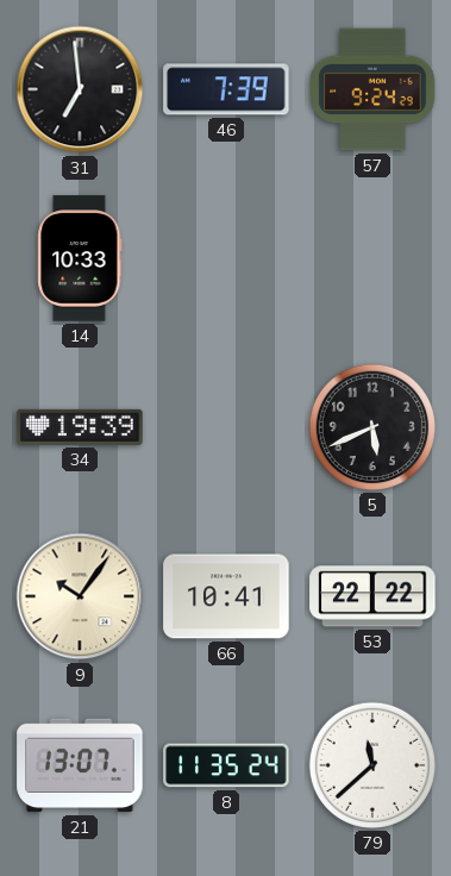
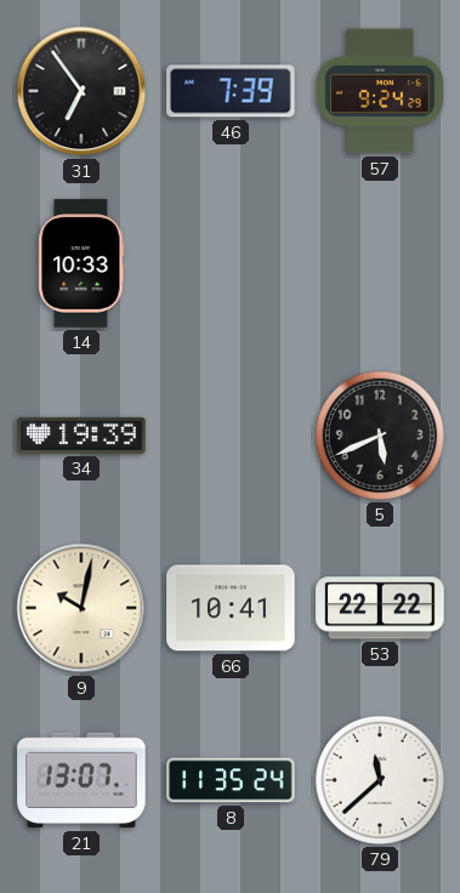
31: 6:59 -> 6:54 (81, 91)
9: 10:06 -> 10:02 (81, 608)
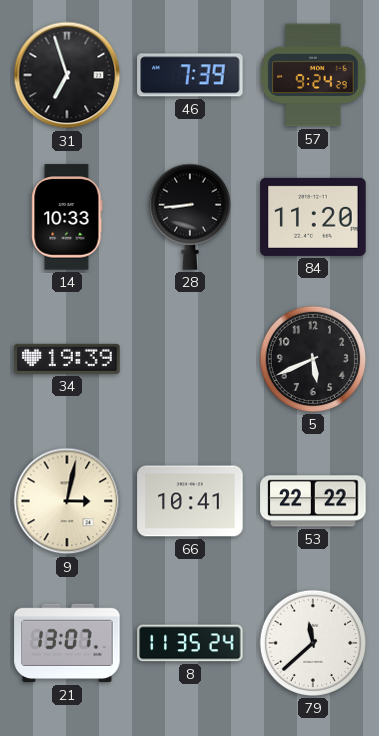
31: 6:54 -> 6:57 (67, 75)
28: none -> 8:44 (190, 217)
84: none -> 11:20 (313, 217)
9: 10:02 -> 3:02 (67, 501)
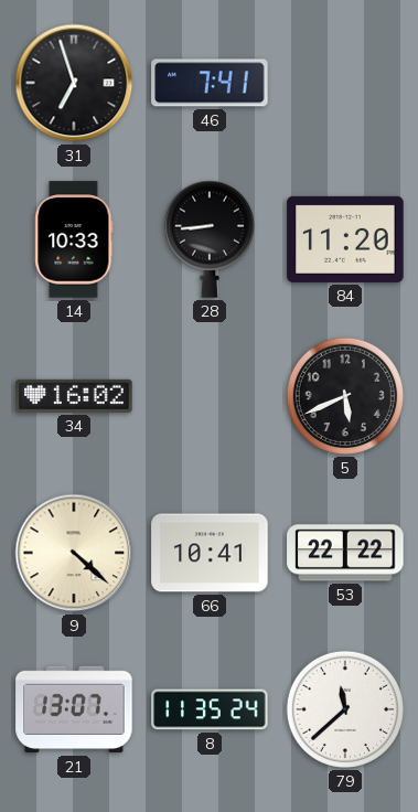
46: 7:39 -> 7:41 (210, 83)
57: 9:24 -> none (313, 75)
34: 19:39 -> 16:02 (74, 396)
9: 3:02 -> 4:22 (74, 553)
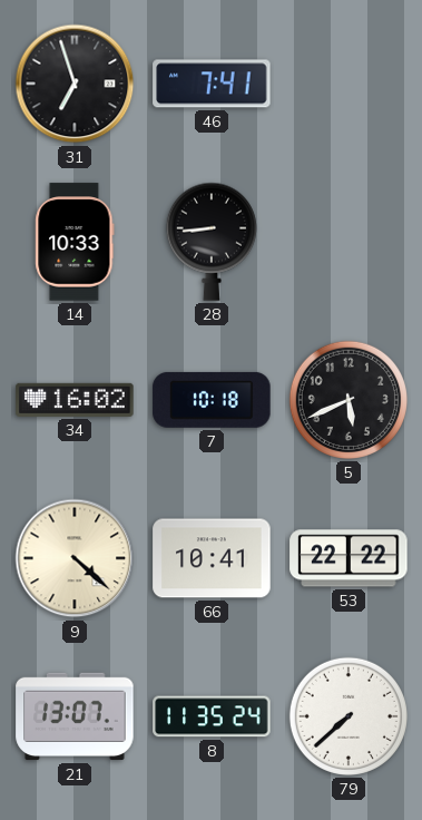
84: 11:20 -> none (345, 239)
7: none -> 10:18 (212, 400)
79: 11:38 -> 7:38 (349, 716)
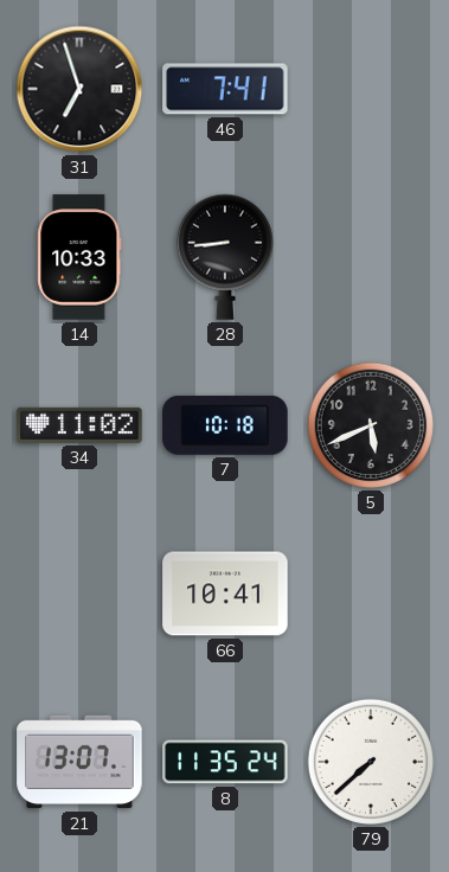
34: 16:02 -> 11:02 (79, 425)
9: 4:22 -> none (75, 558)
53: 22:22 -> none (349, 558)
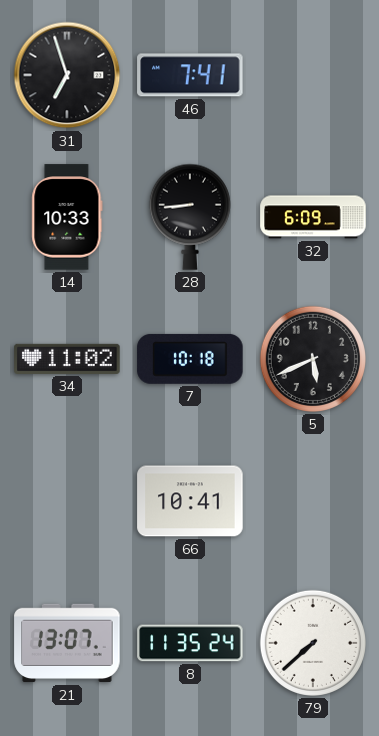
32: none -> 6:09 (313, 217)
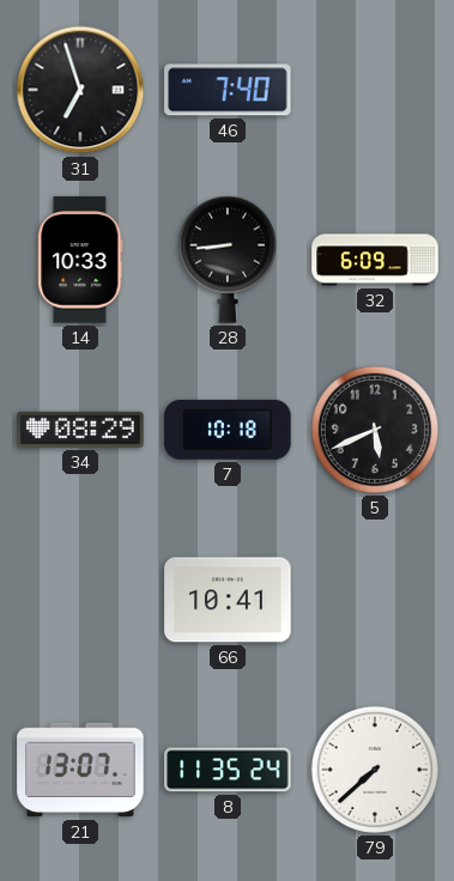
46: 7:41 -> 7:40 (228, 90)
34: 11:02 -> 08:29 (80, 430)
